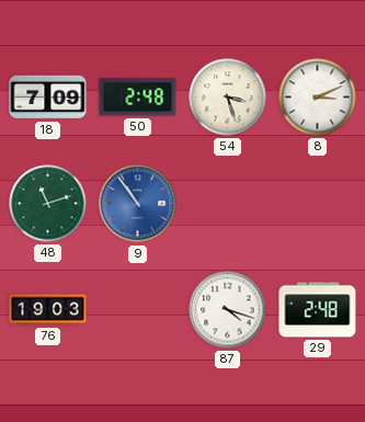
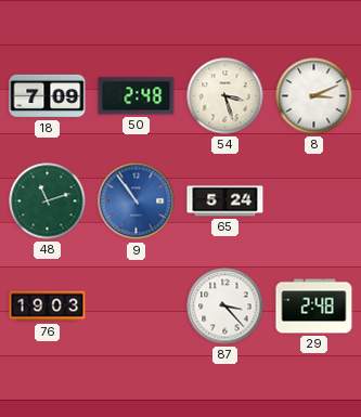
65: none -> 5:24 (225, 201)
87: 4:18 -> 3:23 (225, 307)
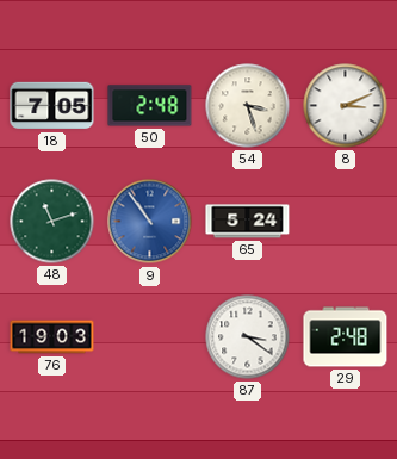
18: 7:09 -> 7:05 (52, 106)
87: 3:23 -> 3:21 (248, 337)
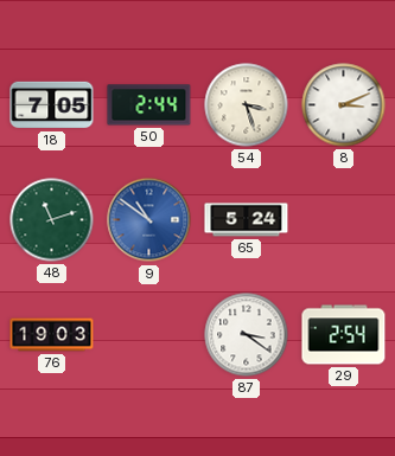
50: 2:48 -> 2:44 (149, 105)
9: 10:54 -> 10:51 (149, 220)
29: 2:48 -> 2:54 (344, 335)
